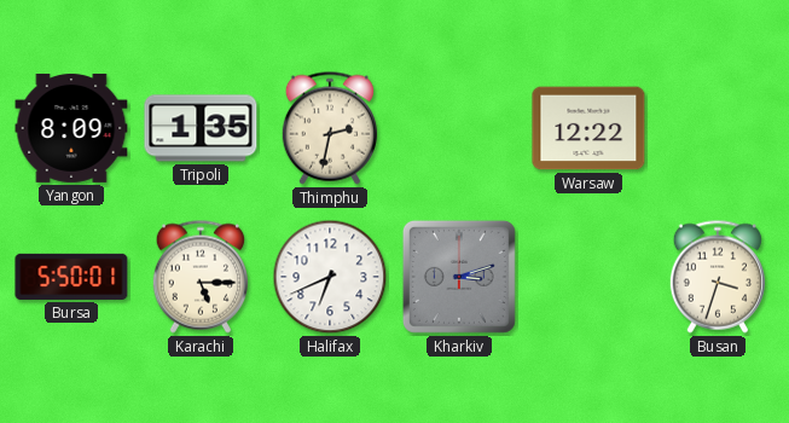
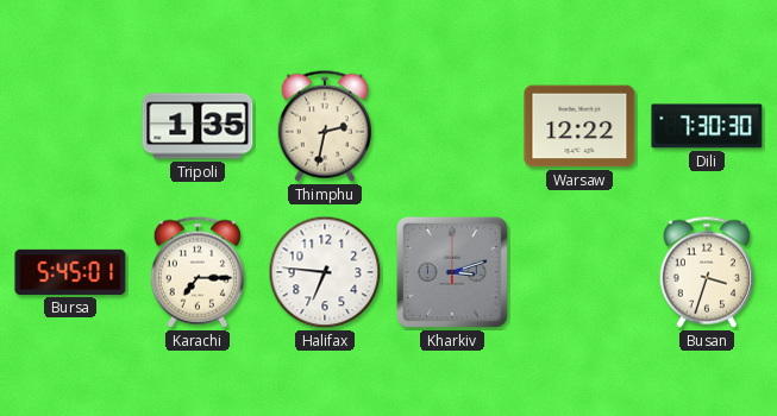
Yangon: 8:09 -> none (71, 128)
Dili: none -> 7:30 (707, 126)
Bursa: 5:50 -> 5:45 (70, 272)
Karachi: 5:15 -> 7:15 (198, 272)
Halifax: 6:41 -> 6:46 (325, 272)
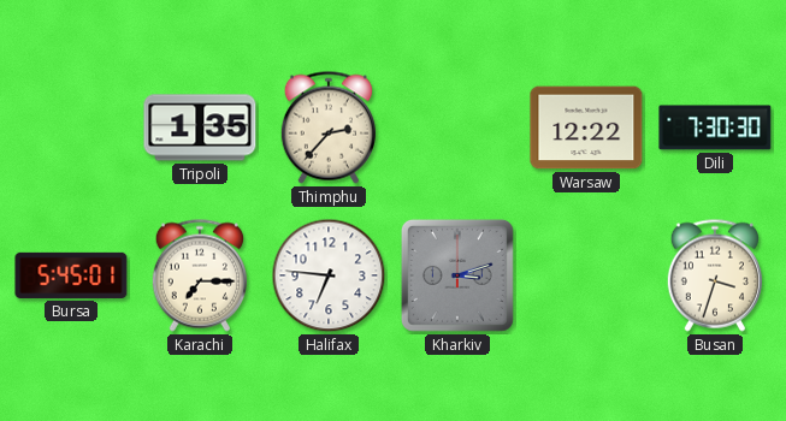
Thimphu: 2:32 -> 2:37 (329, 128)
